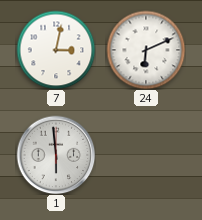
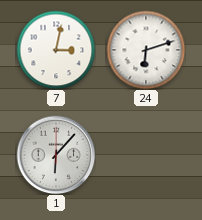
24: 6:11 -> 6:12 (146, 50)
1: 5:59 -> 6:07 (56, 155)
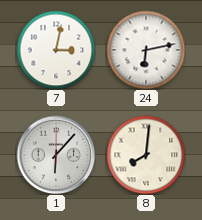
24: 6:12 -> 6:13 (146, 50)
8: none -> 8:01 (146, 155)
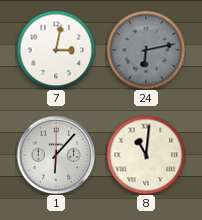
24 dial: white -> grey (146, 50)
8: 8:01 -> 11:01 (146, 155)
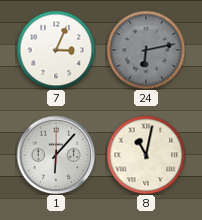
7: 3:02 -> 3:04 (56, 50)
8: 11:01 -> 11:02 (146, 155)
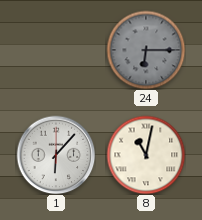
7: 3:04 -> none (56, 50)
24: 6:13 -> 6:15 (146, 50)
